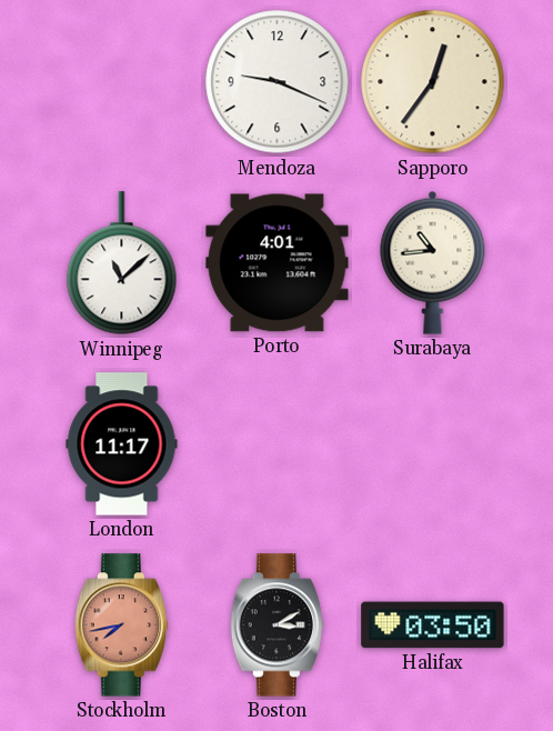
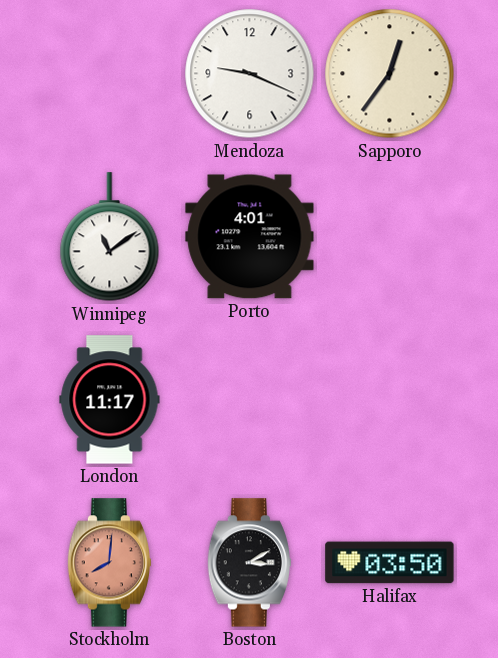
Winnipeg: 11:08 -> 11:09 (110, 237)
Surabaya: 10:44 -> none (433, 262)
Stockholm: 7:43 -> 8:01 (109, 563)
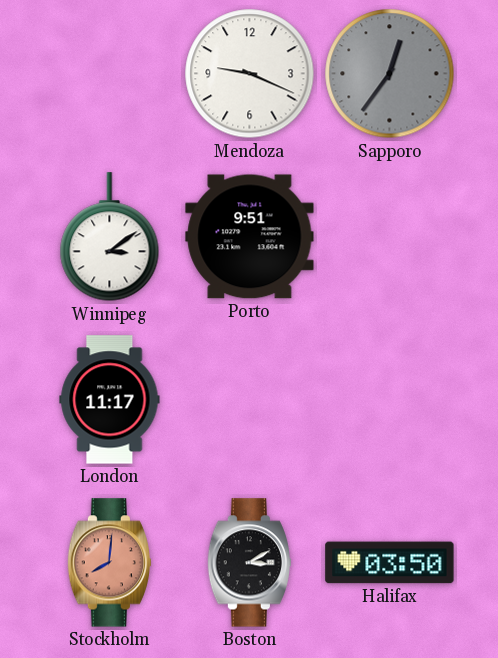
Sapporo dial: cream -> grey (390, 74)
Winnipeg: 11:09 -> 3:09 (110, 237)
Porto: 4:01 -> 9:51 (250, 237)
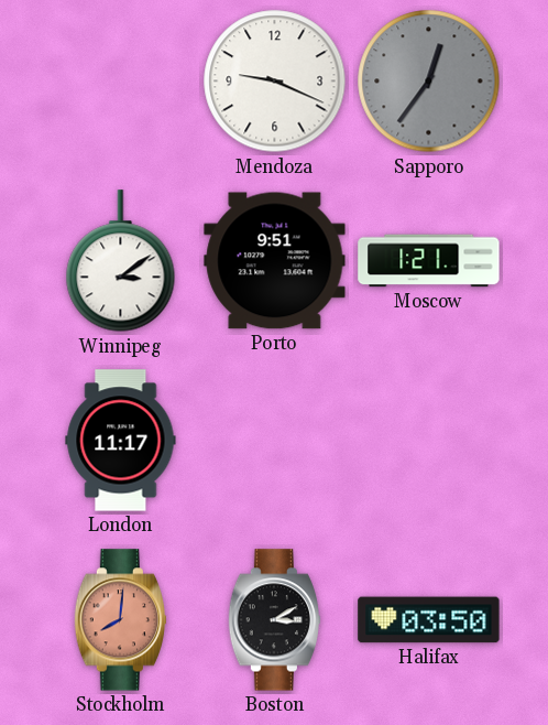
Moscow: none -> 1:21 (429, 261)
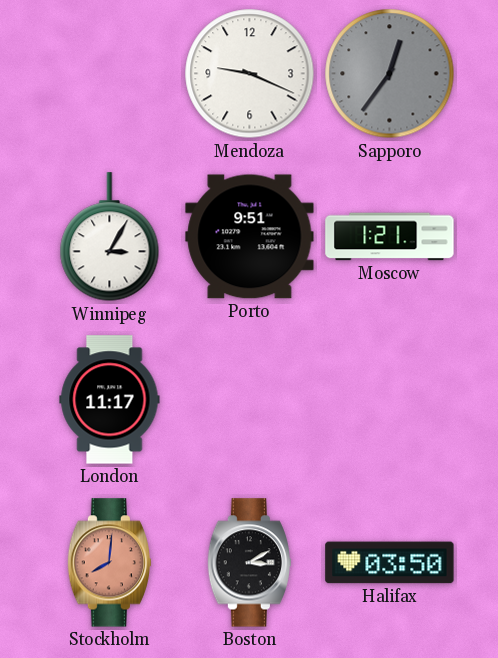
Winnipeg: 3:09 -> 3:05 (110, 237)
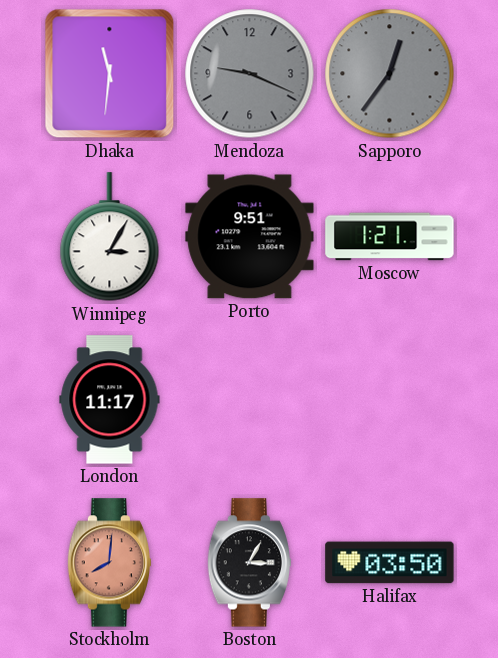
Dhaka: none -> 11:31 (110, 74)
Mendoza dial: white -> grey (250, 74)
Boston: 3:10 -> 3:05 (249, 563)
